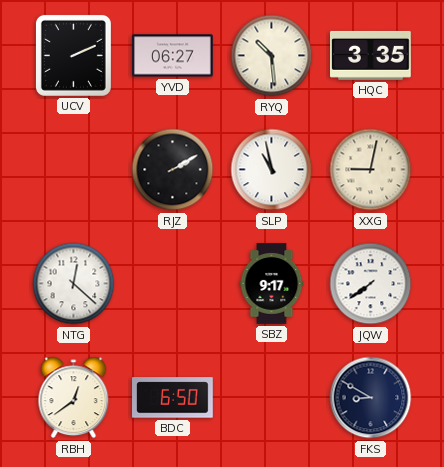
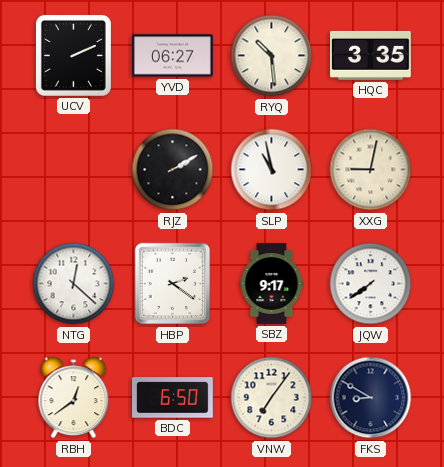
HBP: none -> 2:21 (173, 284)
VNW: none -> 7:06 (272, 398)
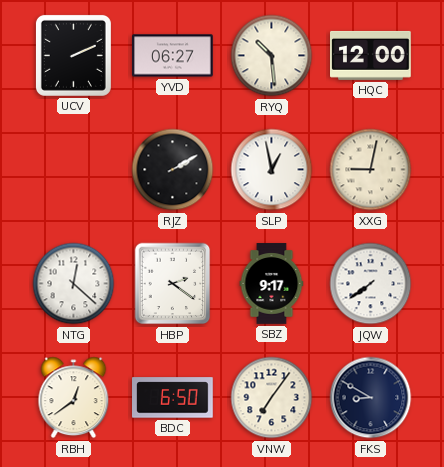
HQC: 3:35 -> 12:00 (371, 55)
SLP: 10:58 -> 12:58 (272, 170)
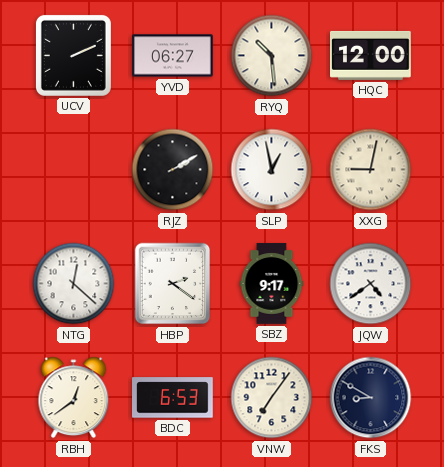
JQW: 7:39 -> 4:39 (371, 284)
BDC: 6:50 -> 6:53 (173, 398)
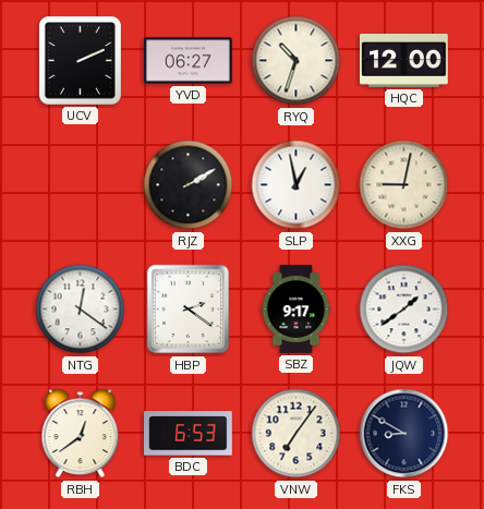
RYQ: 10:29 -> 10:33 (297, 61)
NTG: 12:22 -> 12:21 (81, 310)
JQW: 4:39 -> 1:39 (404, 310)
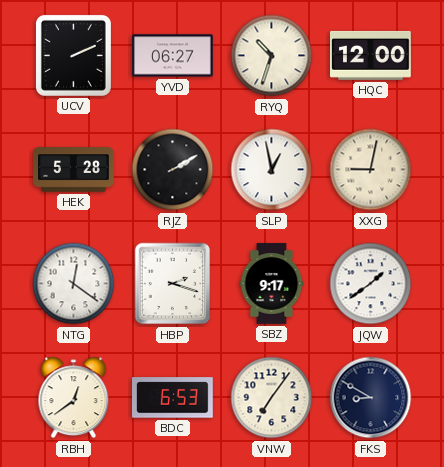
HEK: none -> 5:28 (74, 170)
HBP: 2:21 -> 2:18 (173, 284)
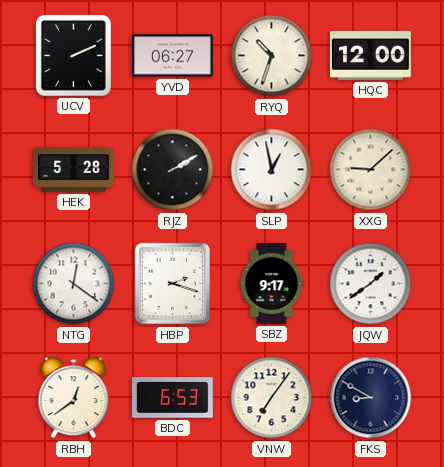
XXG: 9:02 -> 9:08 (371, 170)
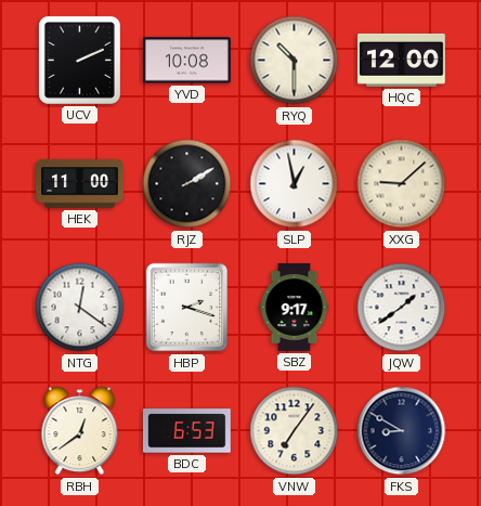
YVD: 06:27 -> 10:08 (187, 61)
RYQ: 10:33 -> 10:30 (295, 61)
HEK: 5:28 -> 11:00 (80, 184)
